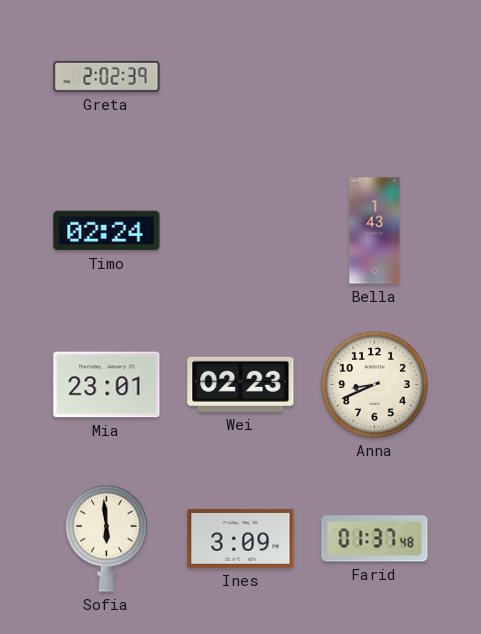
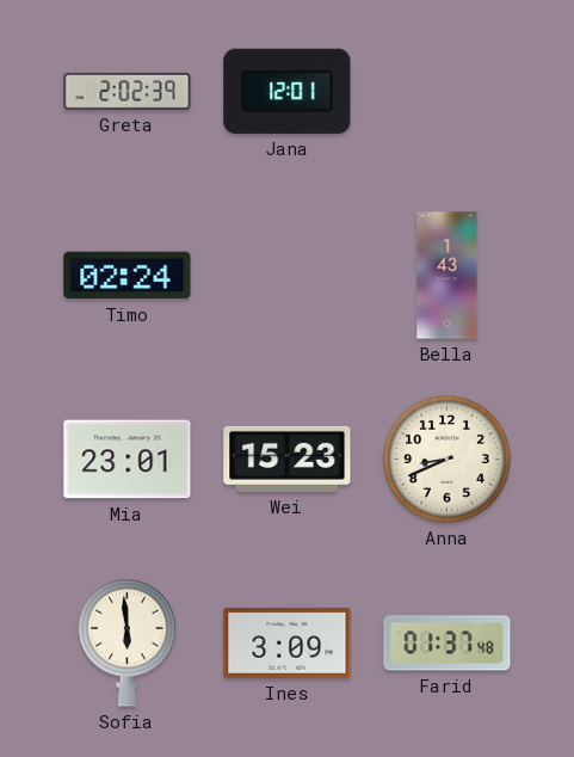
Jana: none -> 12:01 (288, 91)
Wei: 02:23 -> 15:23 (288, 458)
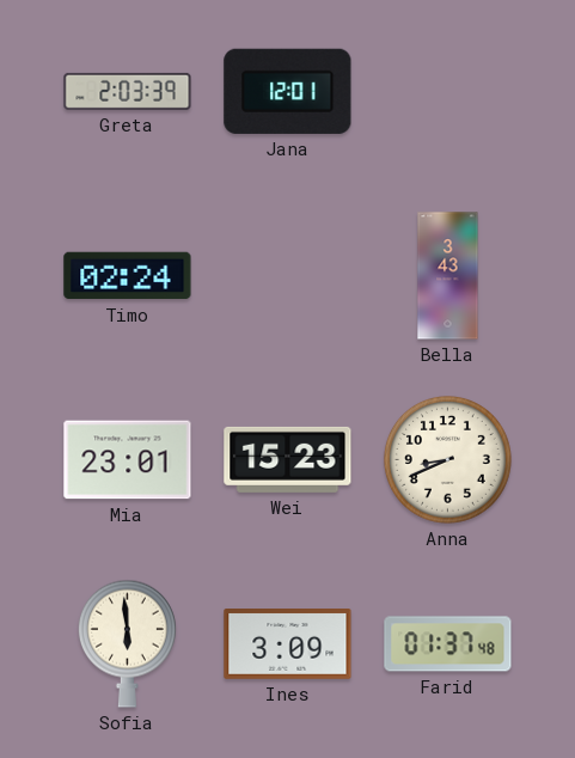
Greta: 2:02 -> 2:03 (128, 91)
Bella: 1:43 -> 3:43 (448, 276)
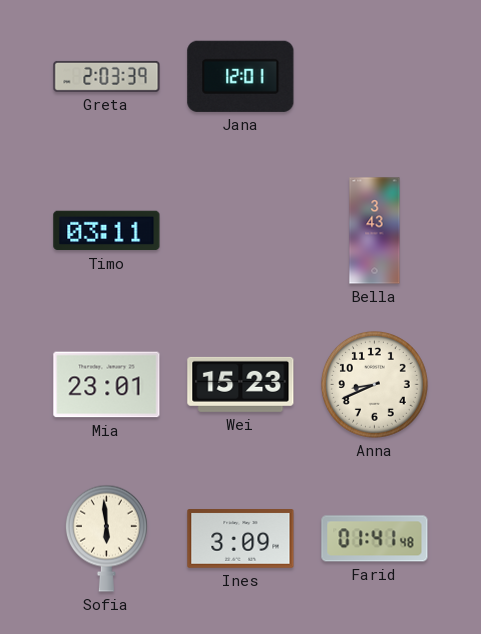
Timo: 02:24 -> 03:11 (107, 231)
Farid: 01:37 -> 01:41 (375, 539)
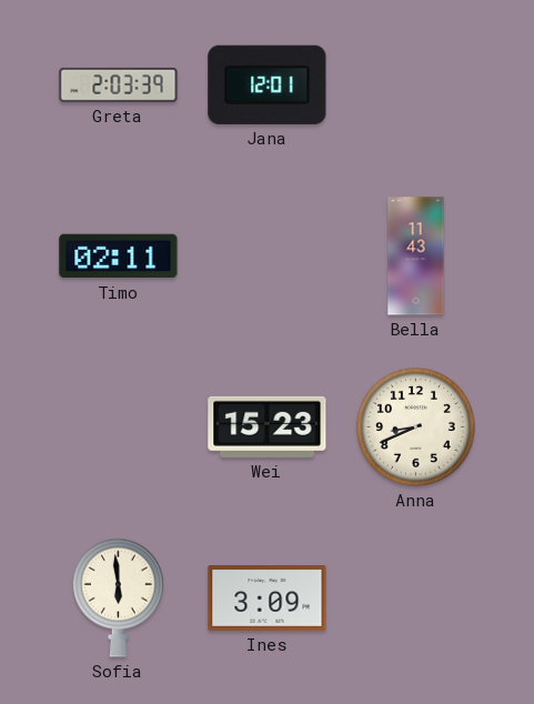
Timo: 03:11 -> 02:11 (119, 257)
Bella: 3:43 -> 11:43 (416, 257)
Mia: 23:01 -> none (107, 385)
Farid: 01:41 -> none (375, 539)
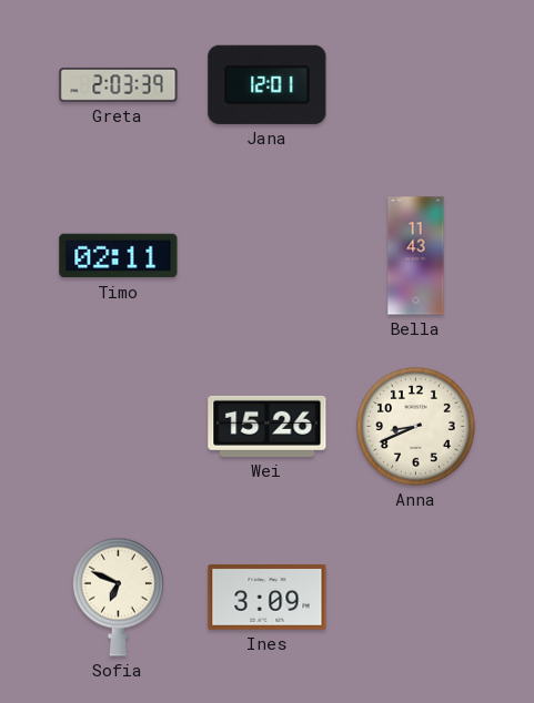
Wei: 15:23 -> 15:26 (268, 426)
Sofia: 5:59 -> 6:49 (118, 597)
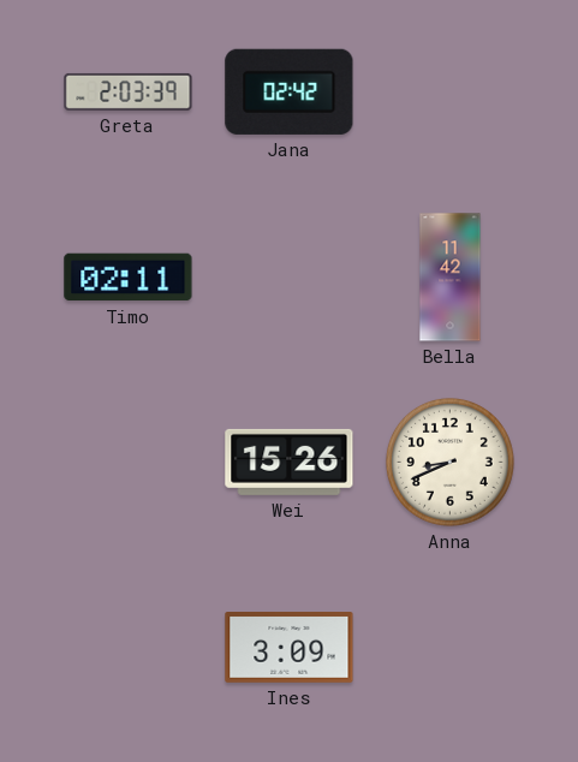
Jana: 12:01 -> 02:42 (290, 91)
Bella: 11:43 -> 11:42 (451, 278)
Sofia: 6:49 -> none (118, 597)
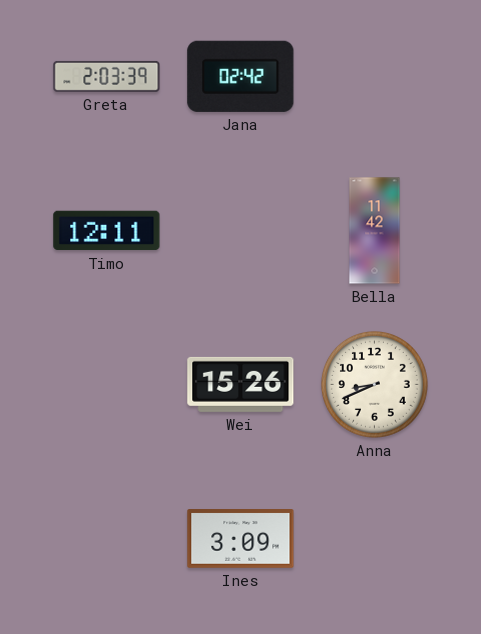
Timo: 02:11 -> 12:11 (107, 231)
